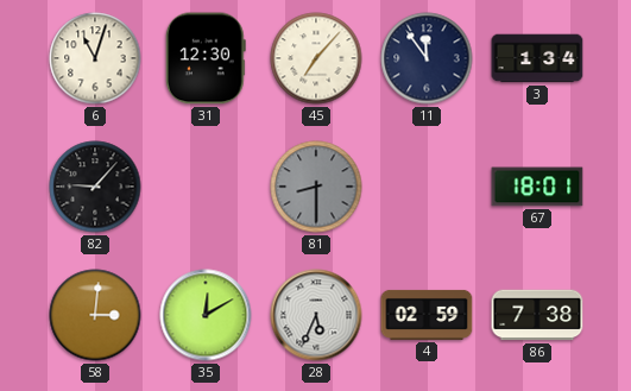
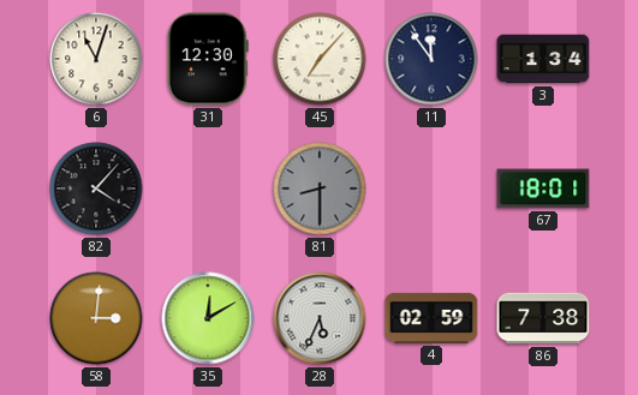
82: 9:07 -> 4:07 (96, 188)
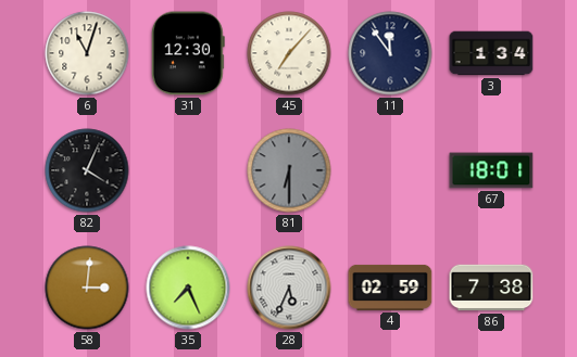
82: 4:07 -> 4:04 (87, 170)
81: 8:30 -> 6:30 (289, 170)
35: 12:10 -> 7:26 (188, 288)
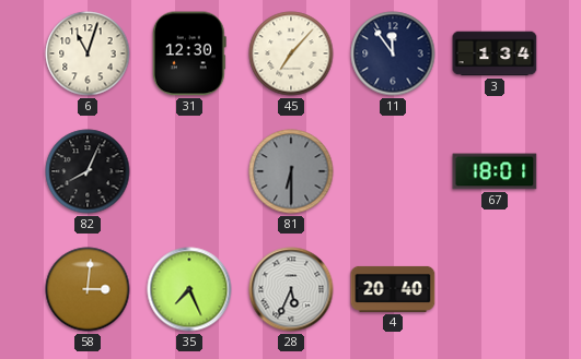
82: 4:04 -> 8:04 (88, 171)
4: 02:59 -> 20:40 (393, 289)
86: 7:38 -> none (491, 288)
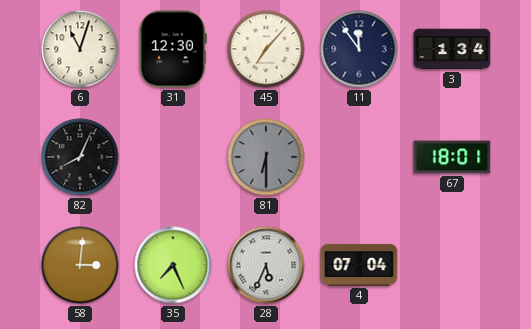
4: 20:40 -> 07:04 (359, 265)
